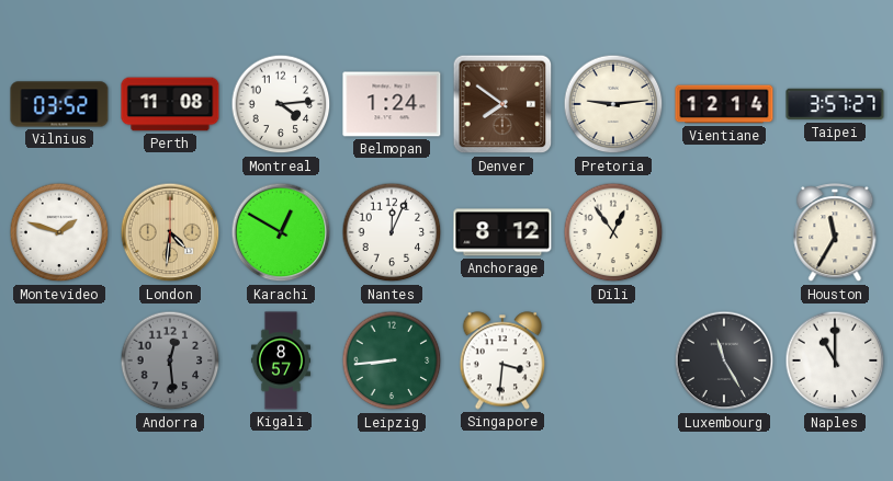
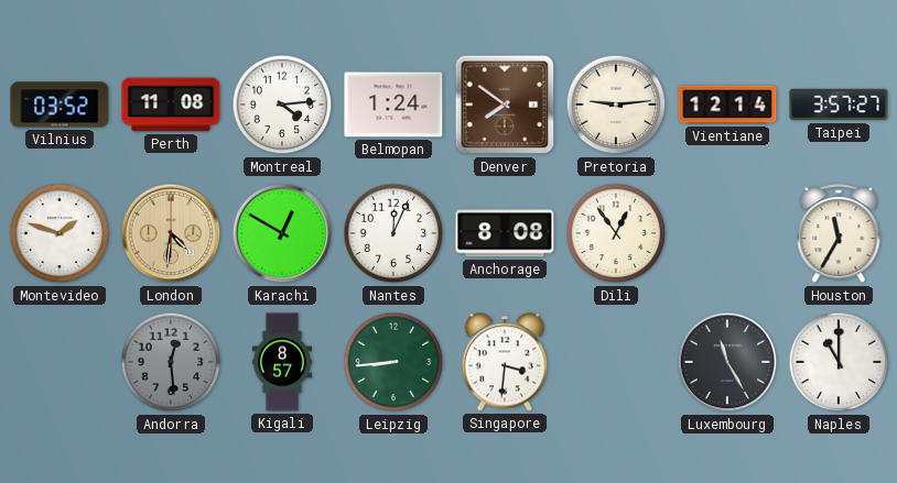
Anchorage: 8:12 -> 8:08 (505, 233)
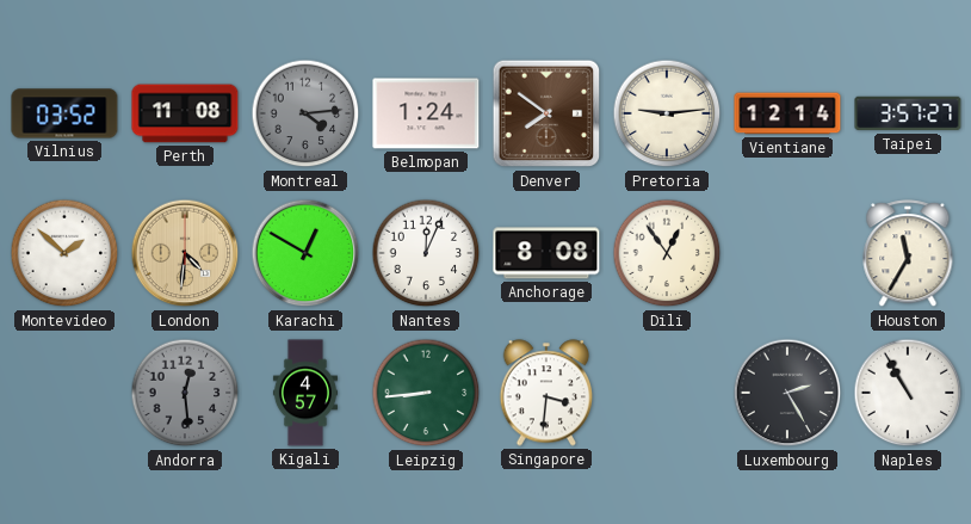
Montreal dial: white -> grey (305, 113)
Montevideo: 1:48 -> 1:52 (64, 253)
Kigali: 8:57 -> 4:57 (305, 393)
Luxembourg: 11:25 -> 2:25 (787, 393)
Naples: 11:00 -> 10:55 (908, 393)
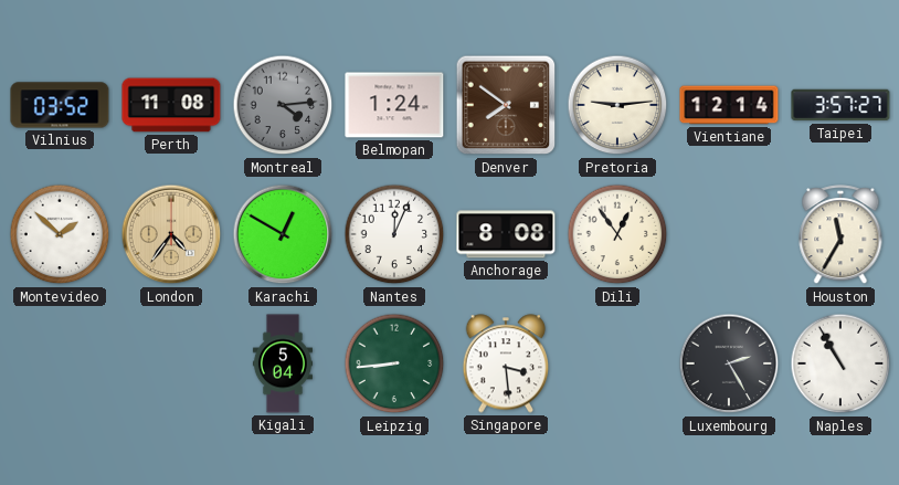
London: 4:31 -> 4:36 (171, 234)
Andorra: 12:29 -> none (185, 393)
Kigali: 4:57 -> 5:04 (283, 363)
Singapore: 3:31 -> 3:29 (506, 363)
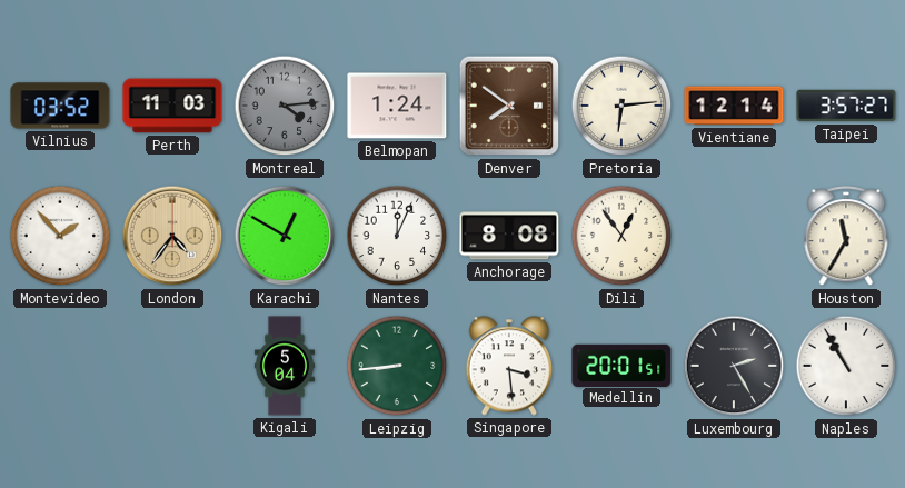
Perth: 11:08 -> 11:03 (172, 106)
Pretoria: 9:14 -> 6:14 (621, 106)
Montevideo: 1:52 -> 1:53 (60, 236)
Medellin: none -> 20:01 (621, 365)
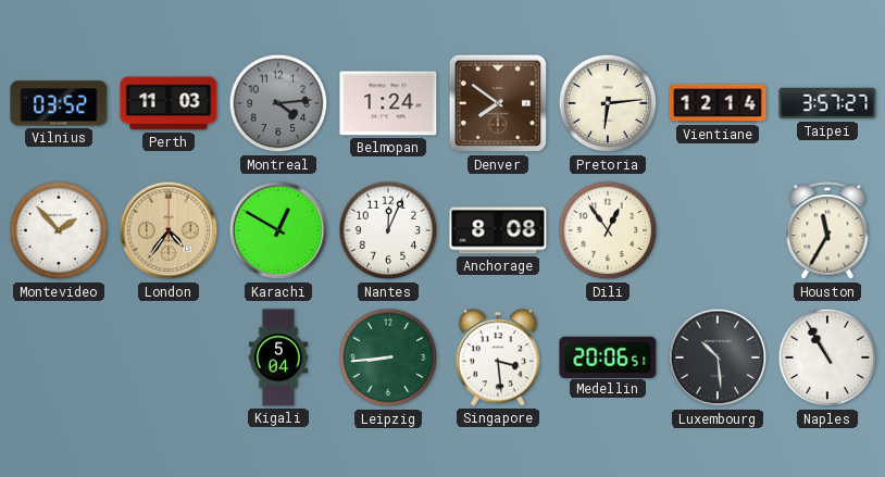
Medellin: 20:01 -> 20:06 (608, 356)
Luxembourg: 2:25 -> 10:29 (718, 357)
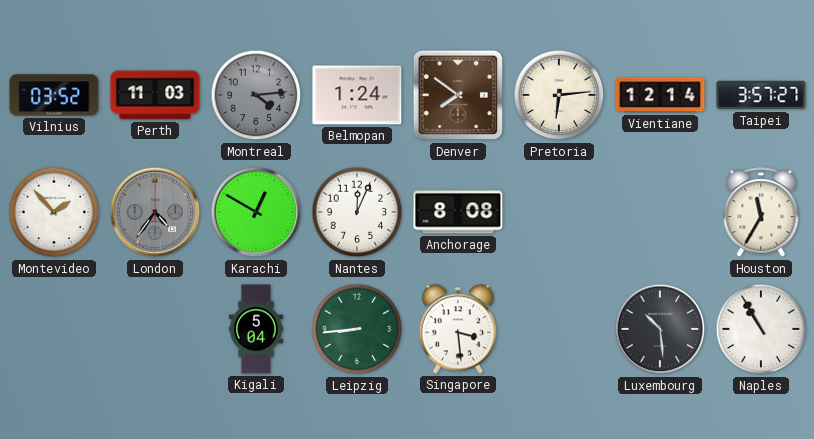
London dial: champagne -> grey (155, 212)
Dili: 12:54 -> none (608, 230)
Medellin: 20:06 -> none (608, 356)
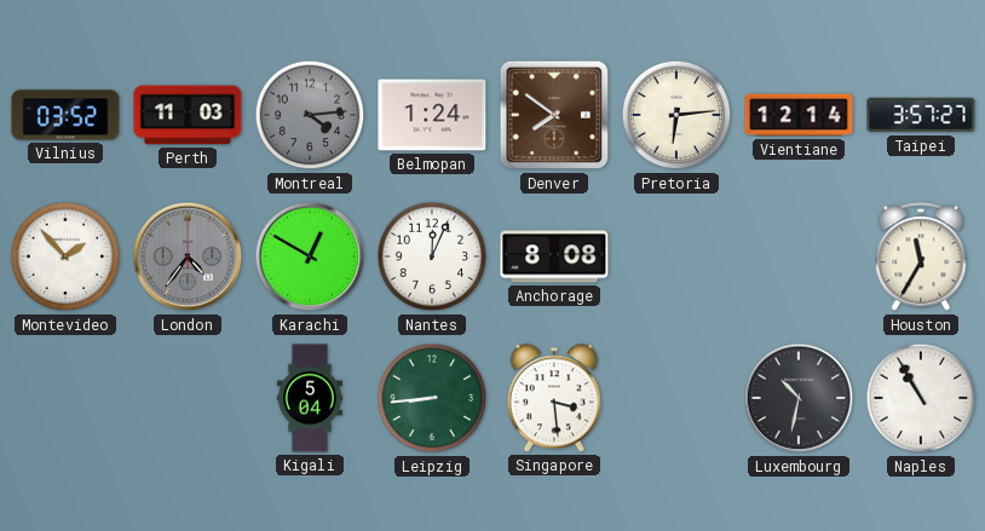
Luxembourg: 10:29 -> 10:32 (799, 398)
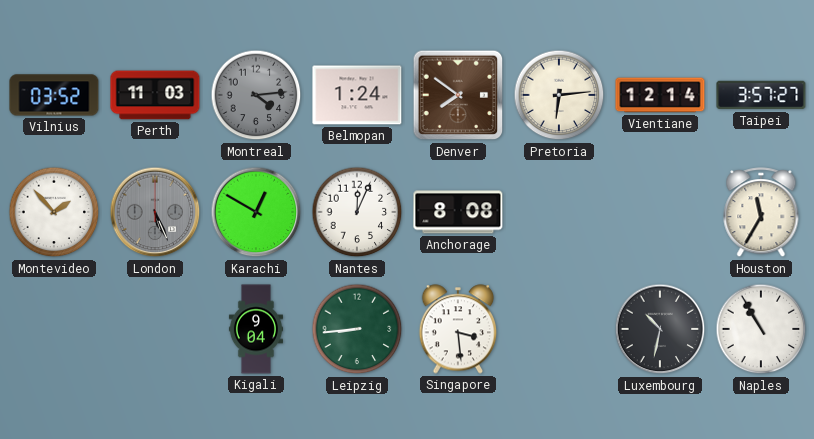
London: 4:36 -> 5:26 (155, 212)
Kigali: 5:04 -> 9:04 (256, 329)
